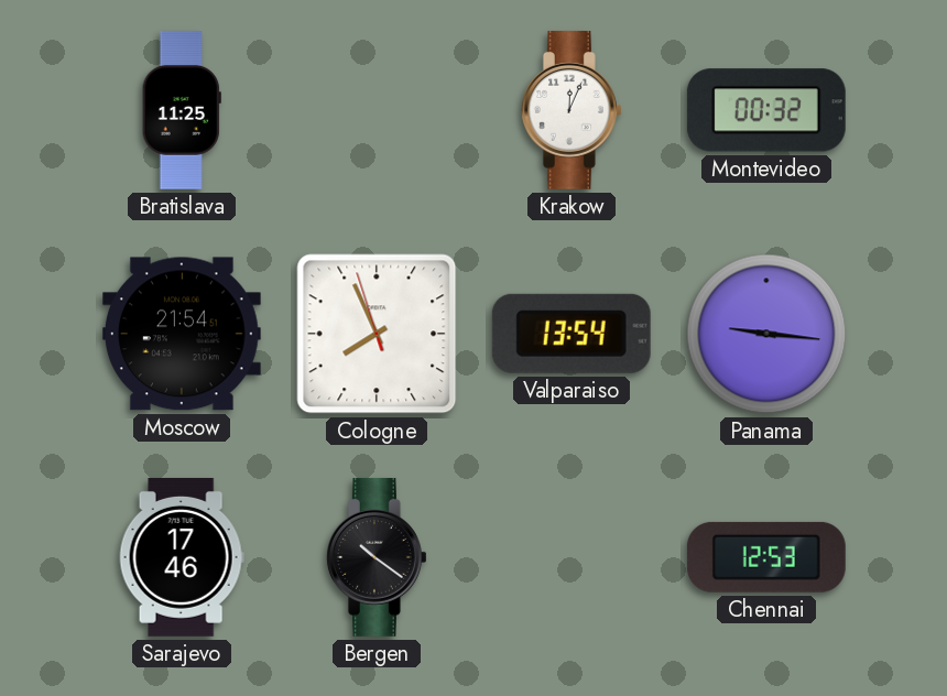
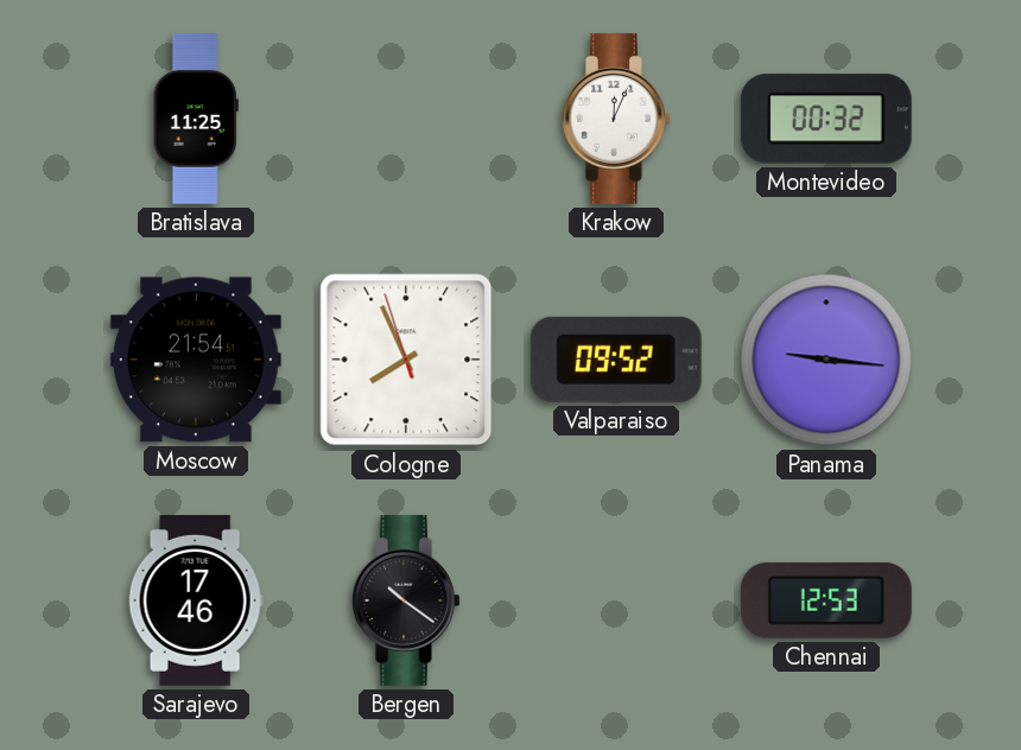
Valparaiso: 13:54 -> 09:52 (616, 360)
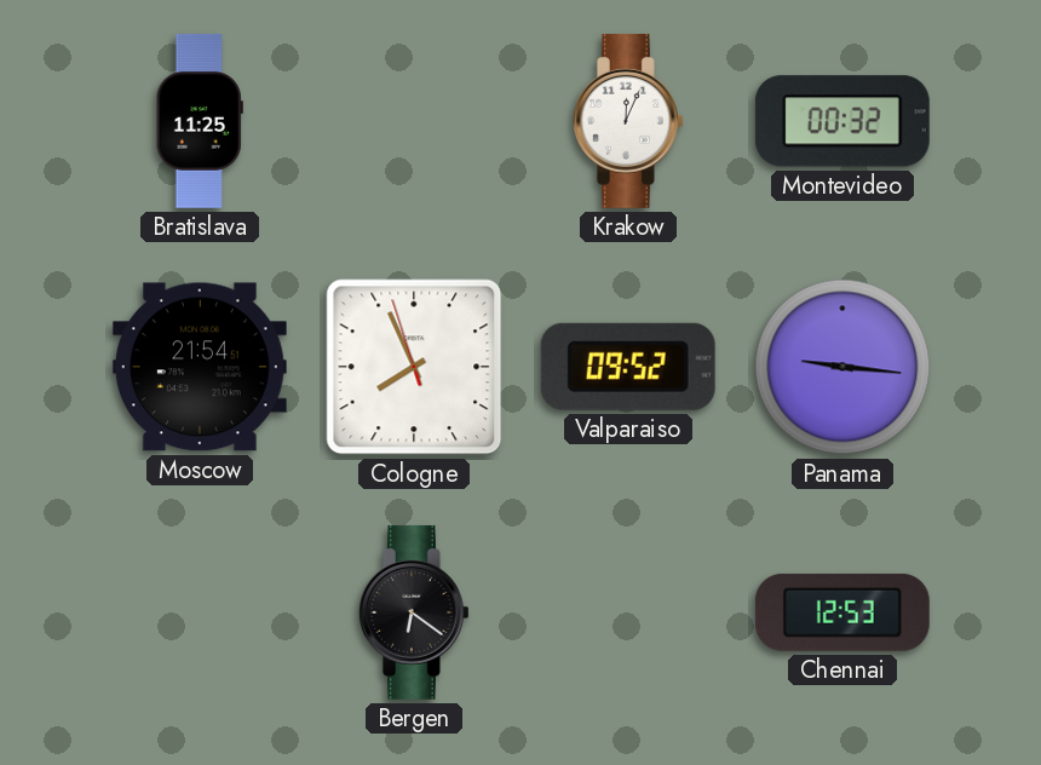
Sarajevo: 17:46 -> none (196, 600)
Bergen: 10:21 -> 6:21 (414, 612)
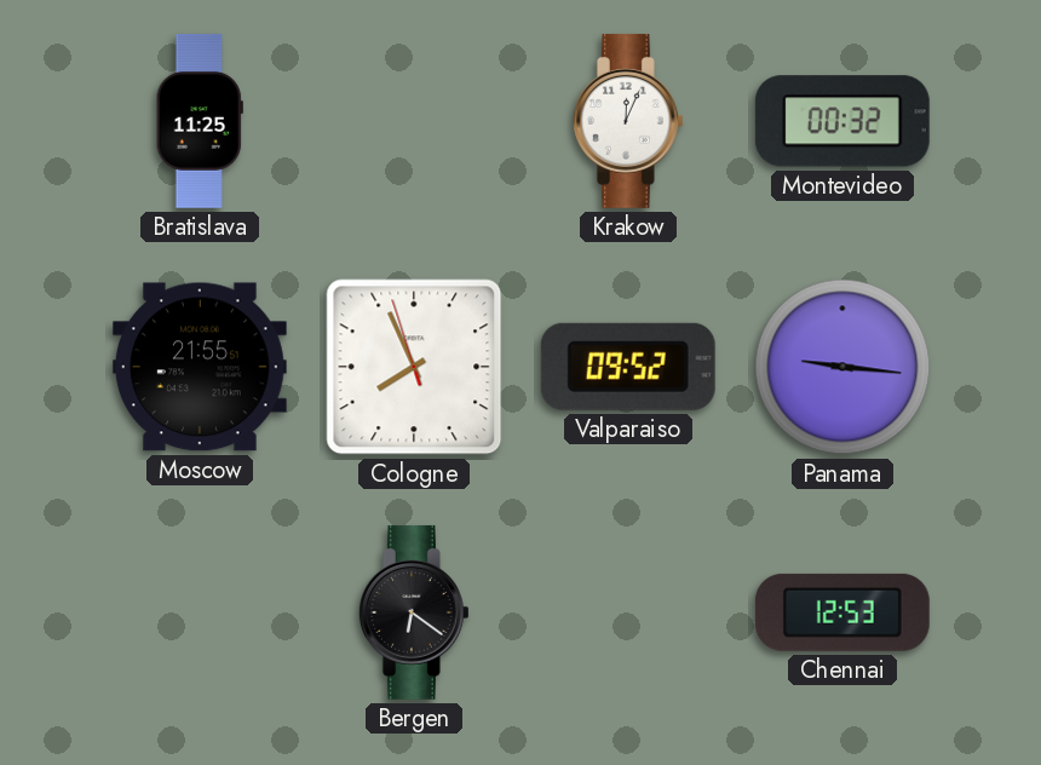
Moscow: 21:54 -> 21:55 (200, 367)
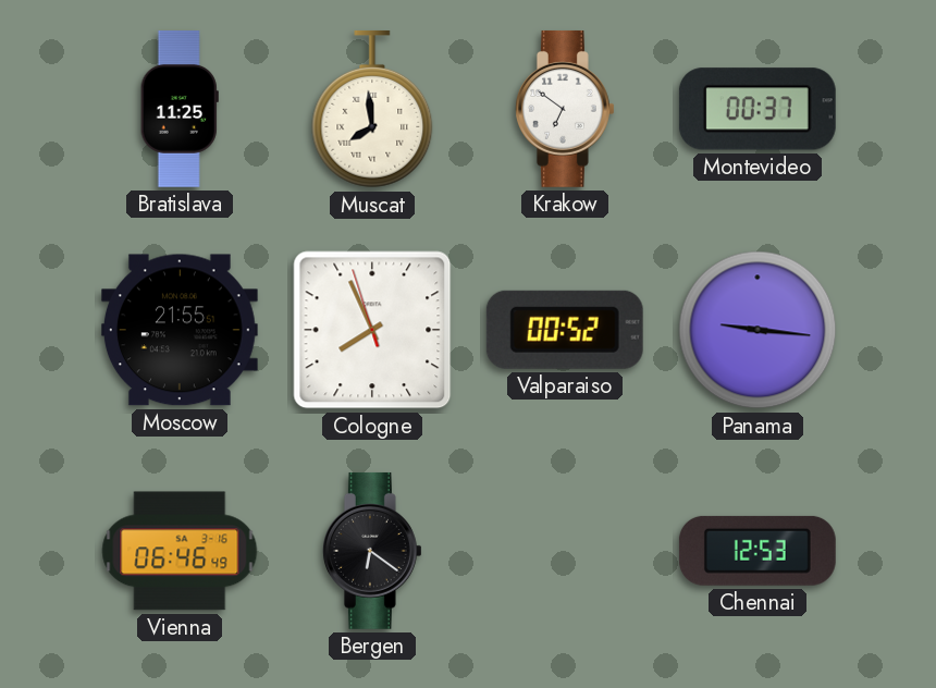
Muscat: none -> 7:59 (372, 109)
Krakow: 12:04 -> 6:51 (565, 109)
Montevideo: 00:32 -> 00:37 (758, 109)
Valparaiso: 09:52 -> 00:52 (565, 330)
Vienna: none -> 06:46 (180, 551)
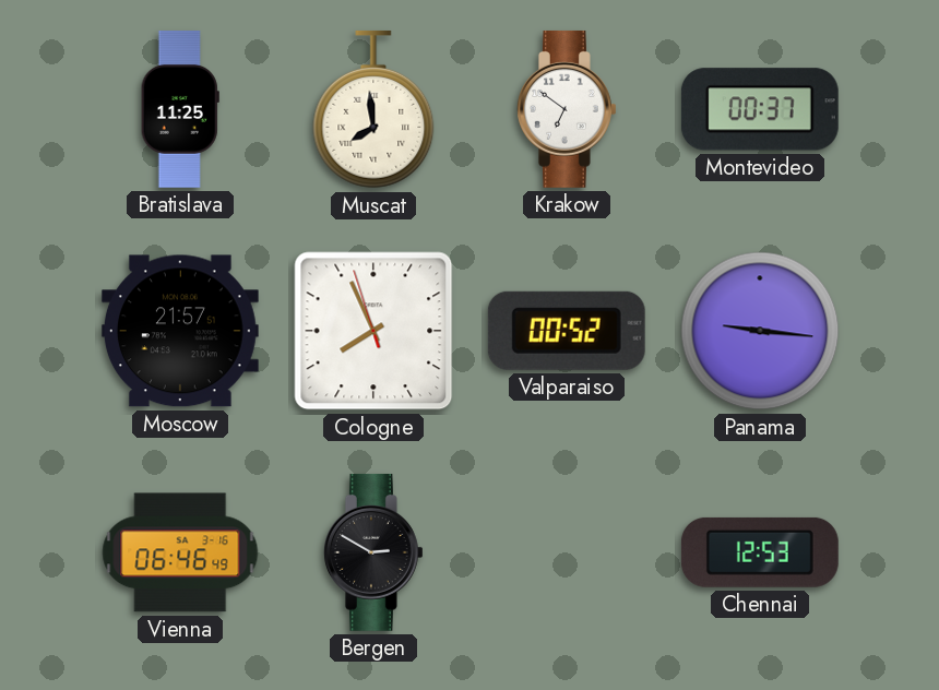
Moscow: 21:55 -> 21:57 (180, 331)
Bergen: 6:21 -> 2:50 (373, 552)
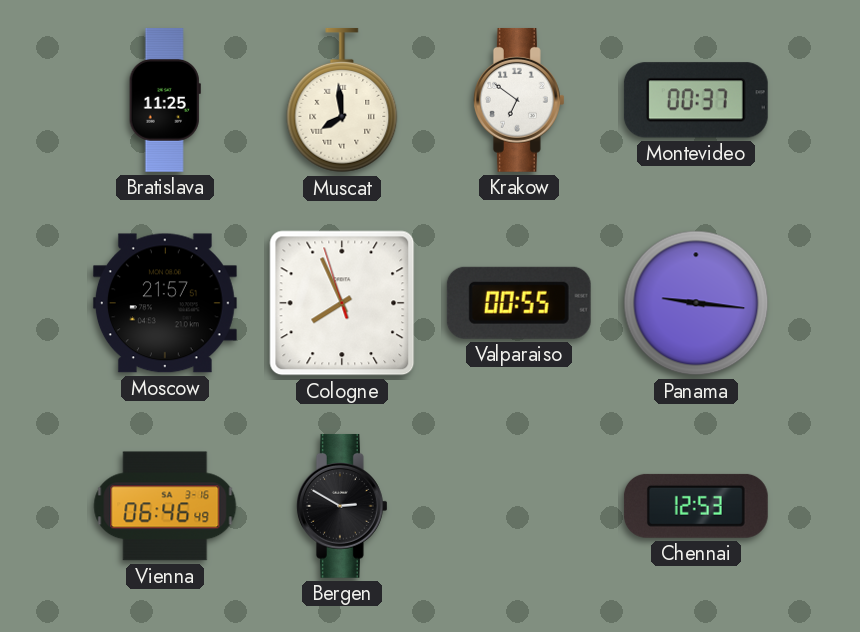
Valparaiso: 00:52 -> 00:55 (519, 303)
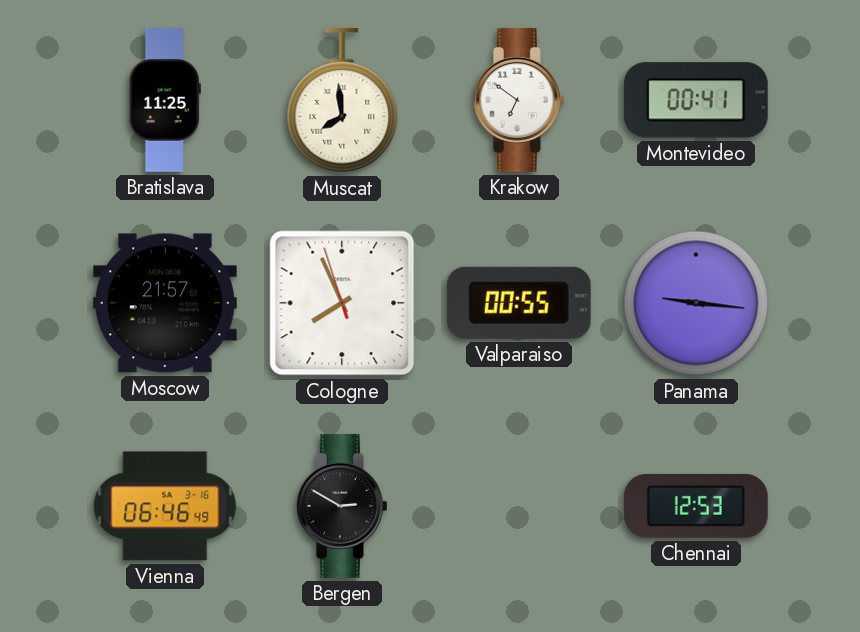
Montevideo: 00:37 -> 00:41 (696, 100)
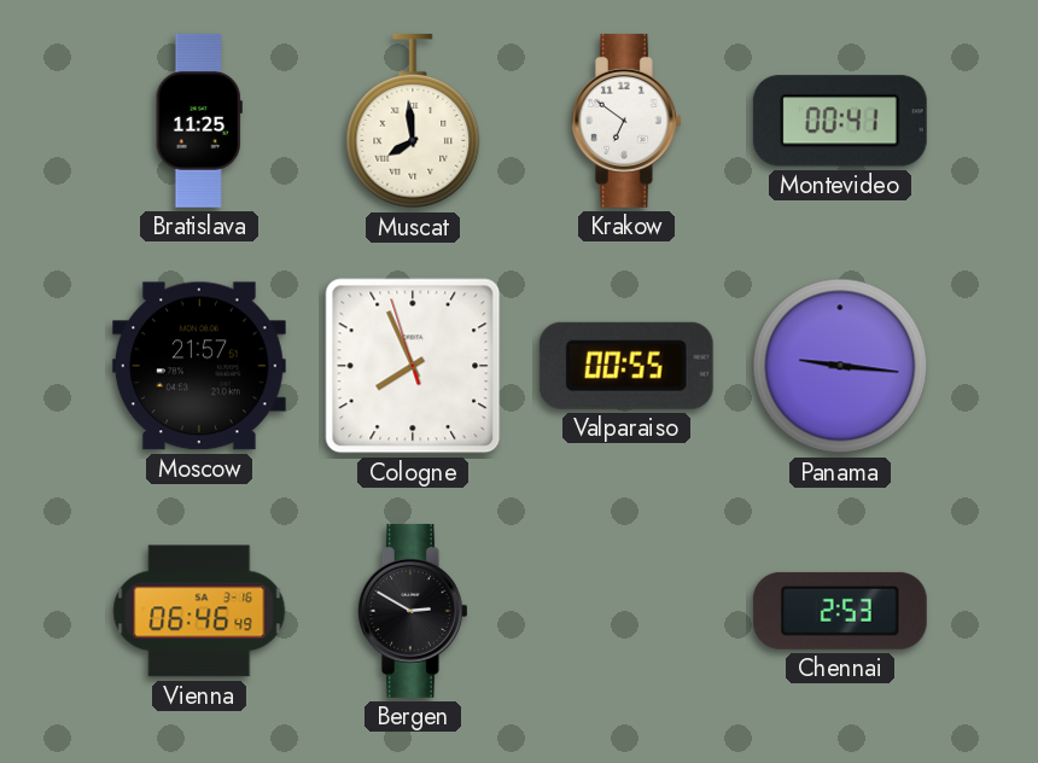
Chennai: 12:53 -> 2:53 (840, 611)
